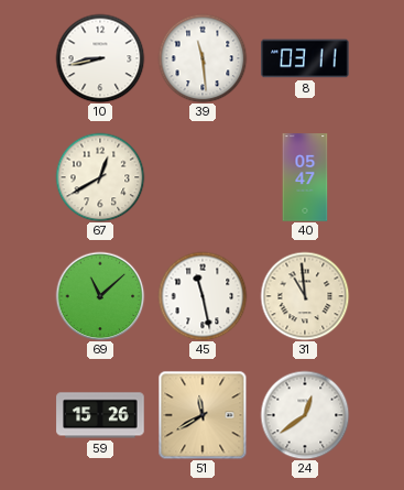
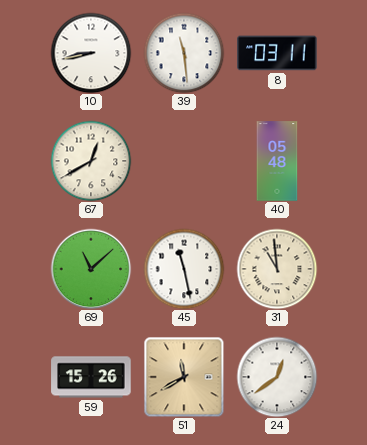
40: 05:47 -> 05:48 (277, 161)
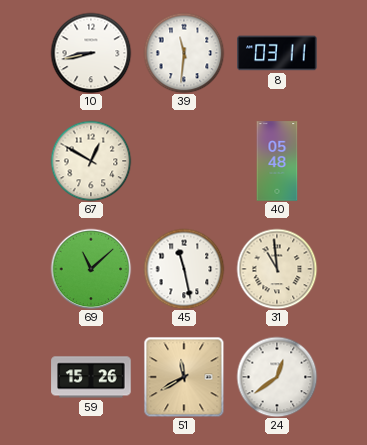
39: 11:29 -> 11:31 (184, 53)
67: 12:40 -> 12:50 (91, 161)
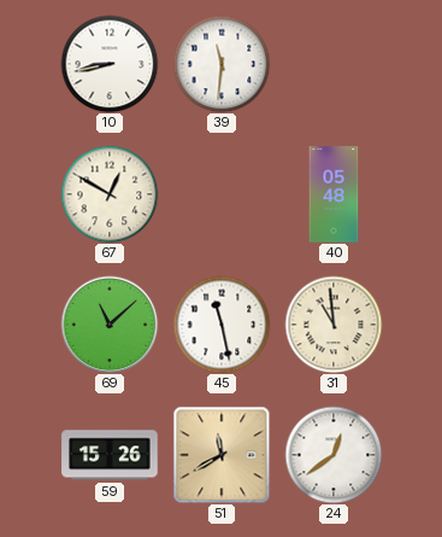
8: 03:11 -> none (277, 53)
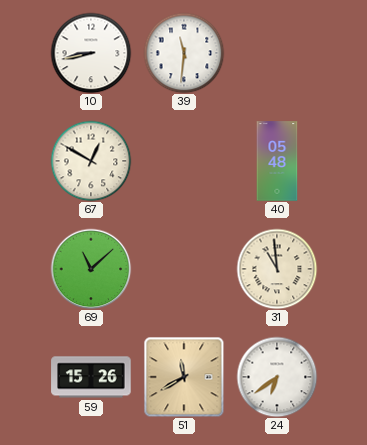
45: 11:28 -> none (222, 325)
24: 12:39 -> 6:39 (277, 377)
